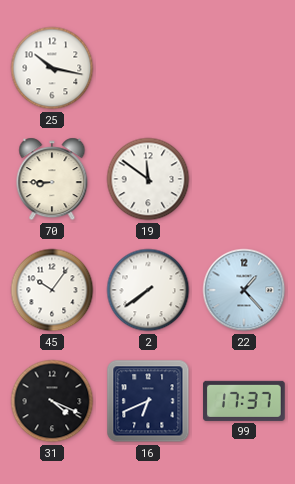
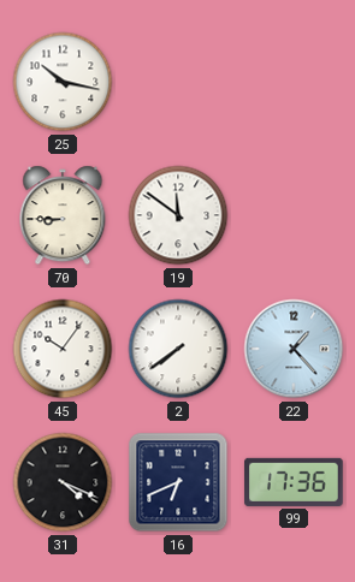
99: 17:37 -> 17:36 (294, 482)
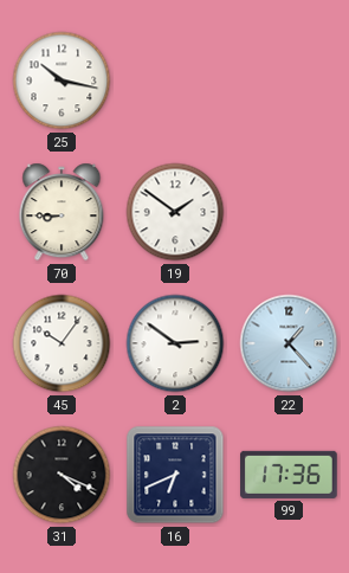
19: 11:51 -> 1:51 (175, 212)
2: 7:39 -> 2:51 (175, 343)
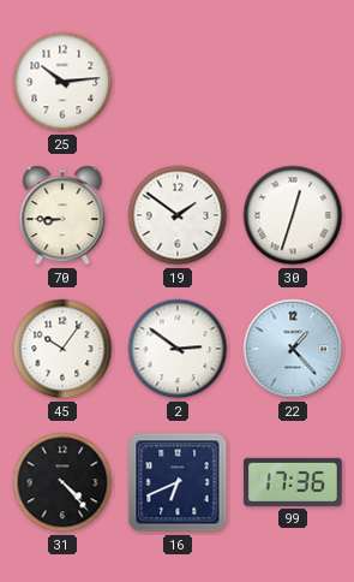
25: 10:17 -> 10:14 (62, 82)
30: none -> 12:33 (293, 215)
31: 4:19 -> 4:23 (62, 482)
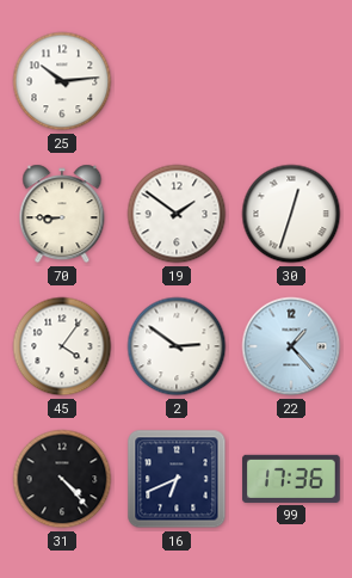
45: 10:06 -> 4:06 (62, 346)
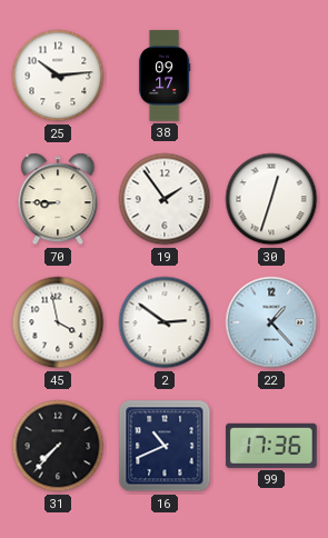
38: none -> 09:17 (166, 76)
19: 1:51 -> 1:54 (165, 199)
45: 4:06 -> 3:58 (58, 322)
31: 4:23 -> 7:37 (58, 446)
16: 6:41 -> 10:41 (165, 446)
